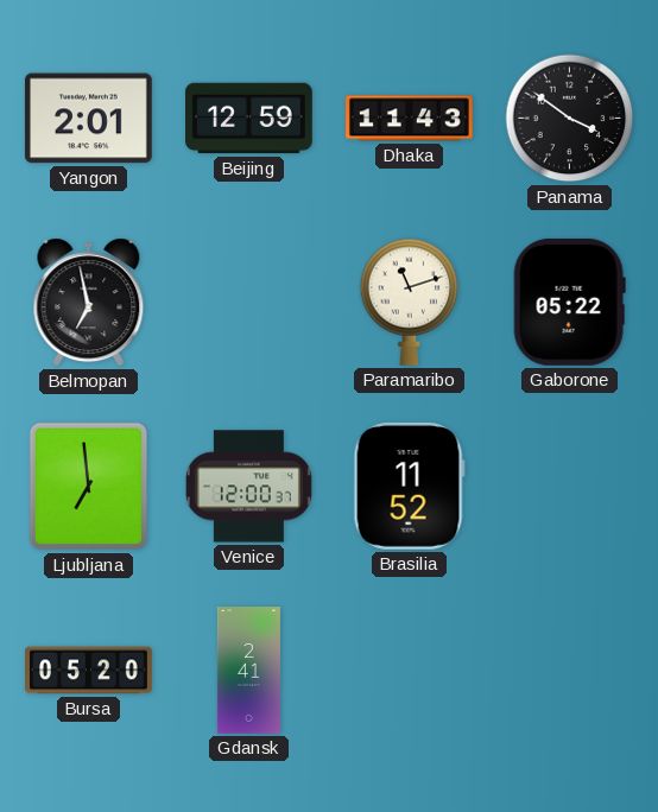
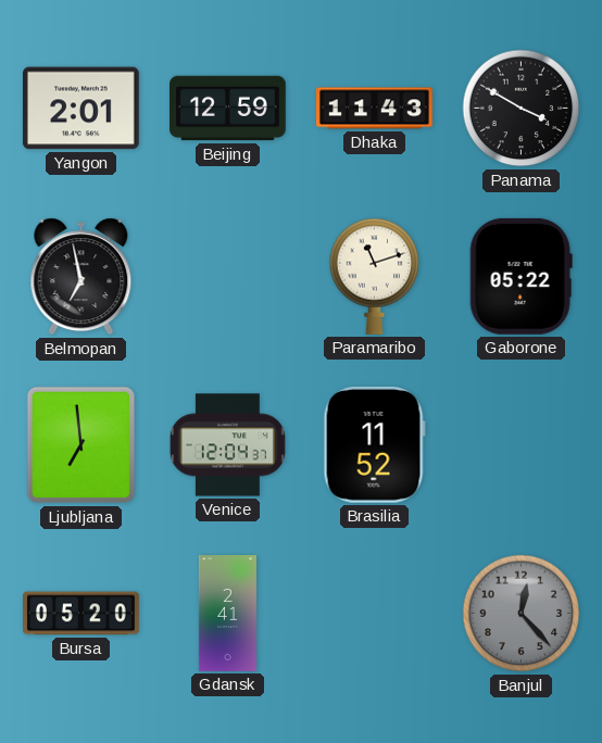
Panama: 3:51 -> 3:50 (522, 109)
Venice: 12:00 -> 12:04 (227, 445)
Banjul: none -> 12:23 (522, 614)
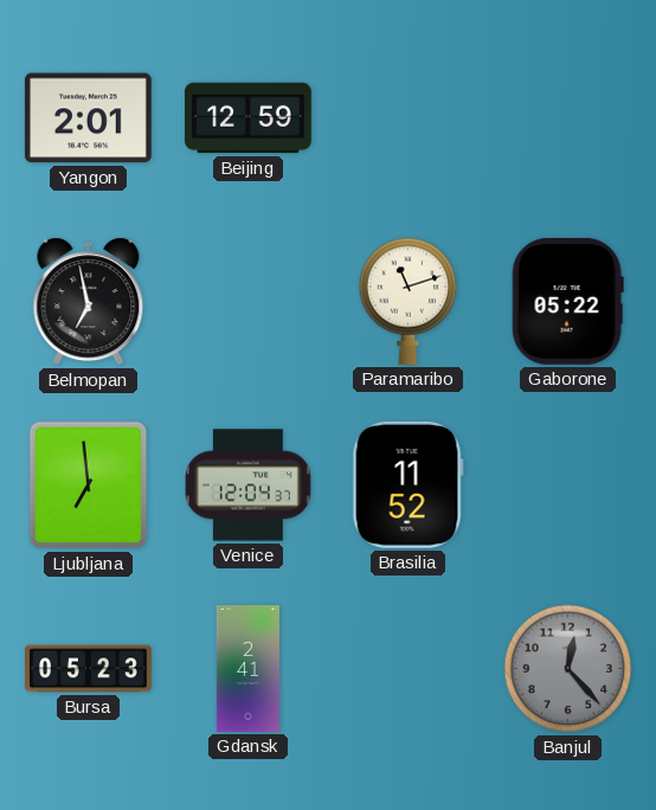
Dhaka: 11:43 -> none (375, 109)
Panama: 3:50 -> none (522, 109)
Bursa: 05:20 -> 05:23 (89, 669)
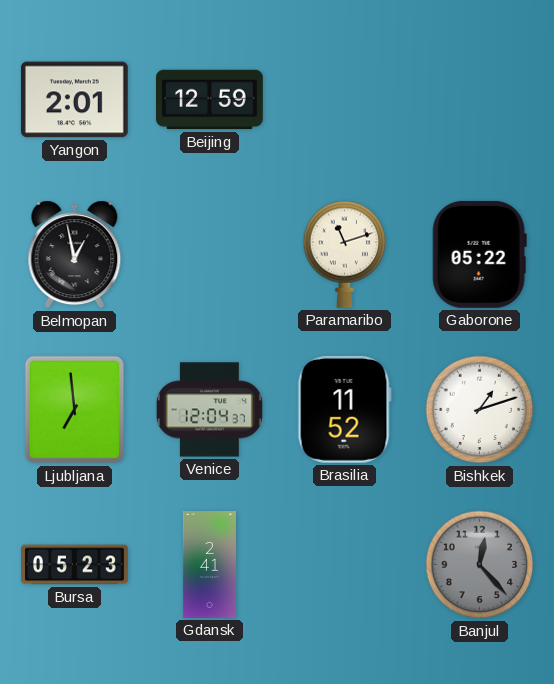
Belmopan: 6:58 -> 12:58 (75, 255)
Bishkek: none -> 1:12 (480, 410)
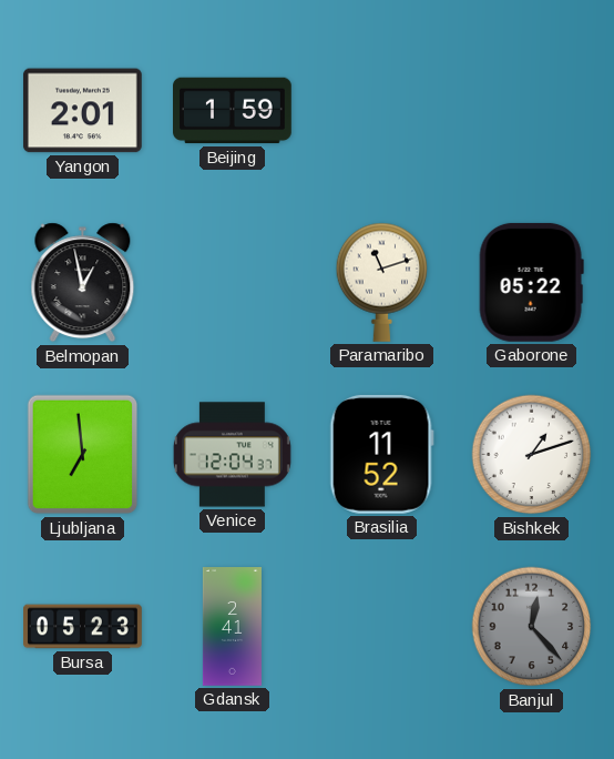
Beijing: 12:59 -> 1:59 (233, 111)
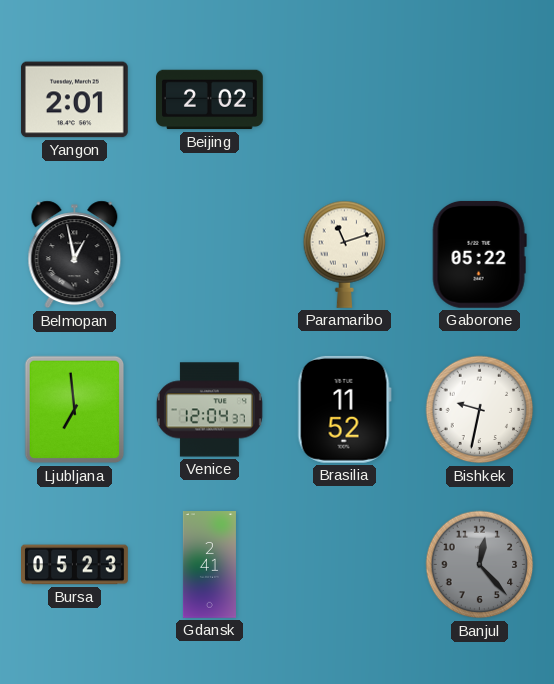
Beijing: 1:59 -> 2:02 (210, 100)
Bishkek: 1:12 -> 9:32 (480, 410)
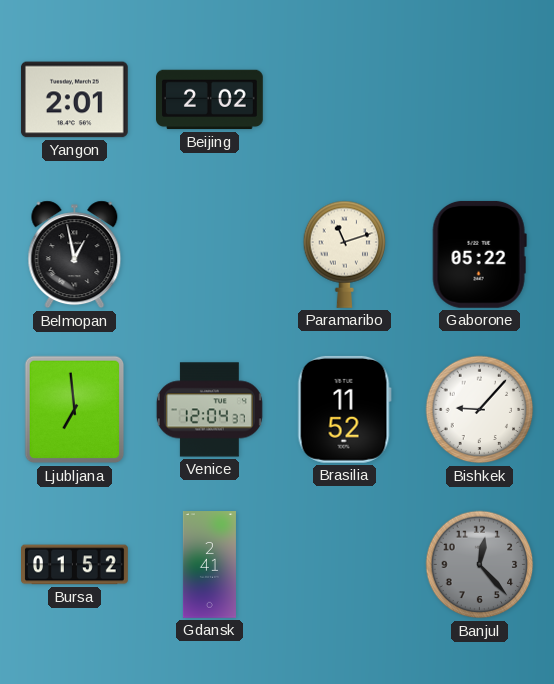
Bishkek: 9:32 -> 9:07 (480, 410)
Bursa: 05:23 -> 01:52 (75, 565)
